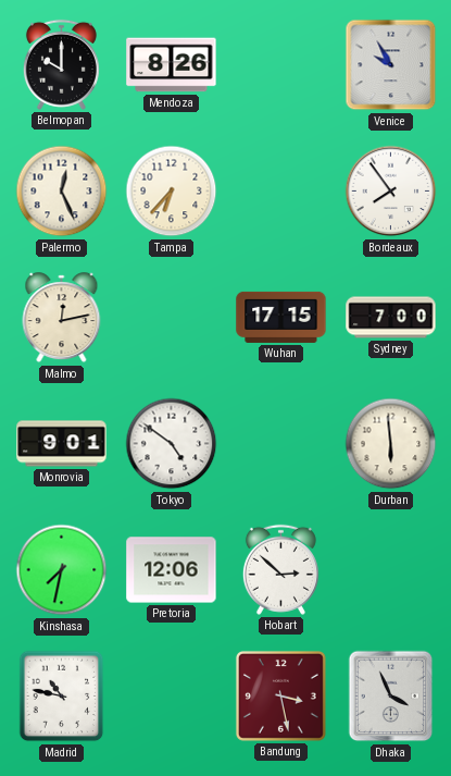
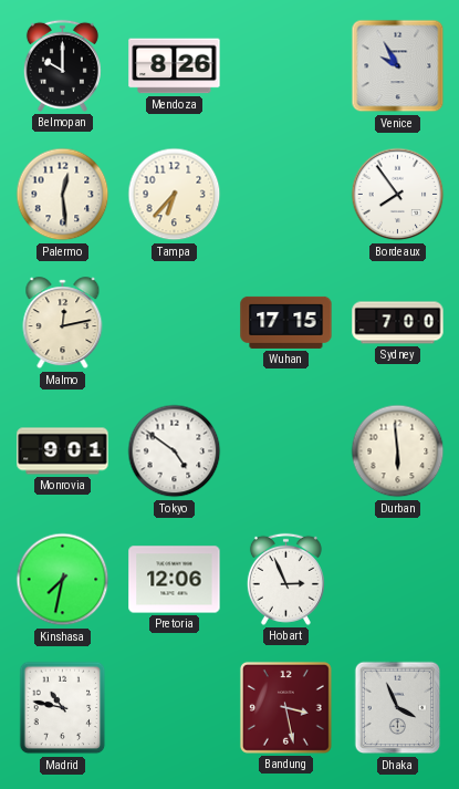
Palermo: 12:26 -> 12:29 (63, 195)
Hobart: 2:52 -> 2:56 (285, 579)
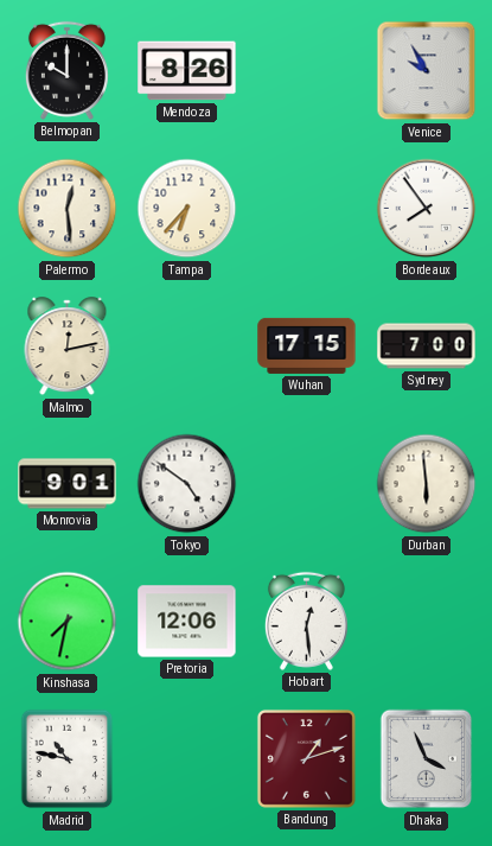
Hobart: 2:56 -> 12:29 (306, 621)
Bandung: 3:28 -> 1:12 (306, 758)
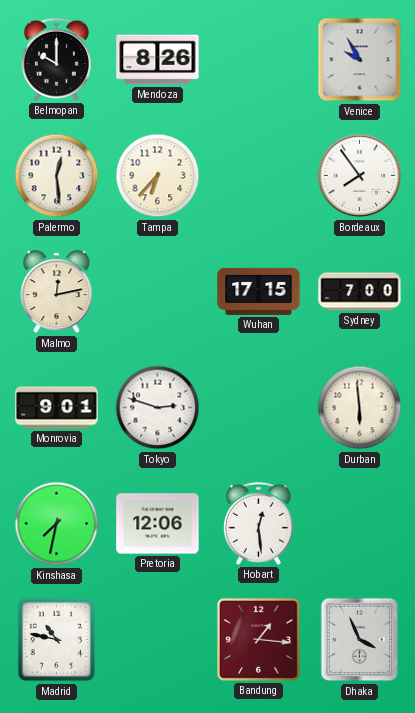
Tokyo: 4:51 -> 2:48 (158, 408)
Bandung: 1:12 -> 1:16 (258, 639)
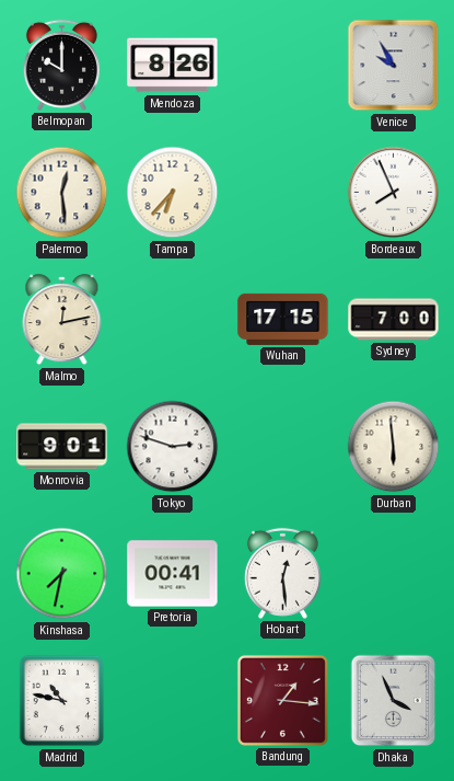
Bordeaux: 7:54 -> 7:56 (394, 193)
Pretoria: 12:06 -> 00:41 (173, 574)
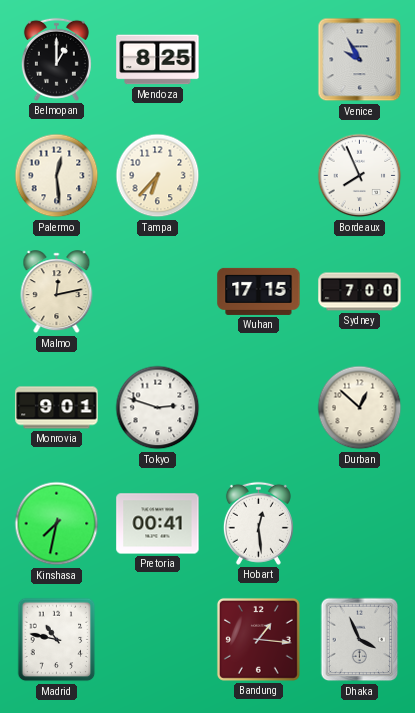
Belmopan: 10:00 -> 1:00 (56, 59)
Mendoza: 8:26 -> 8:25 (158, 60)
Durban: 5:59 -> 12:52 (360, 408)
